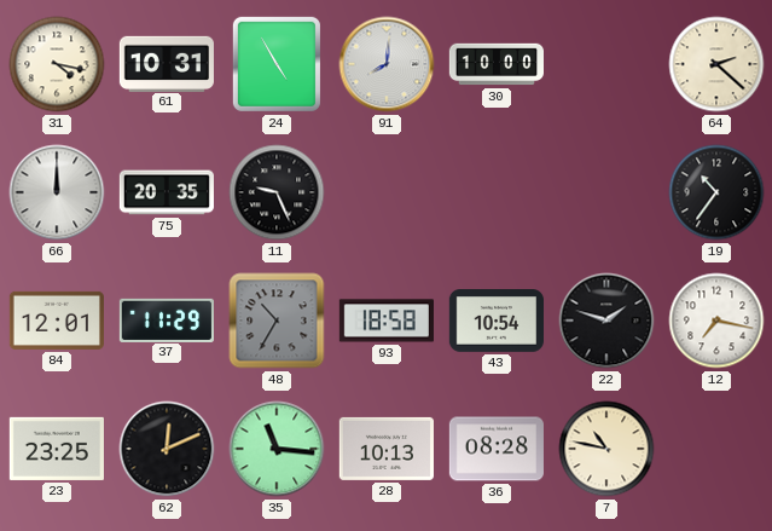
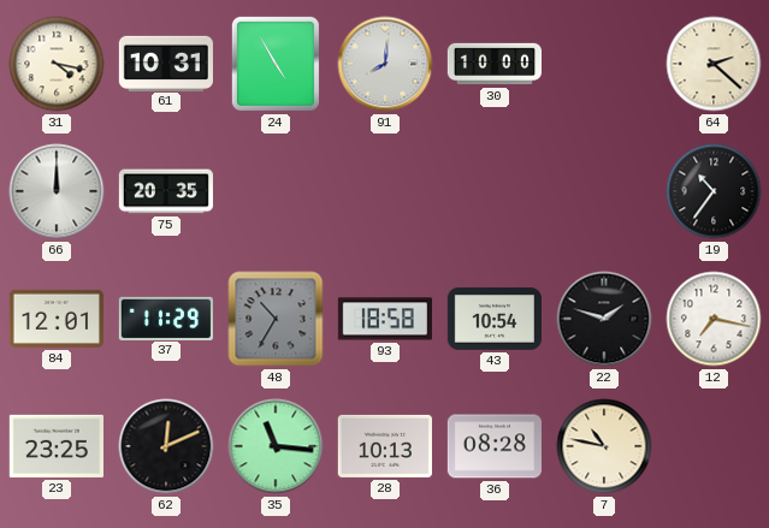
11: 9:26 -> none (277, 192)
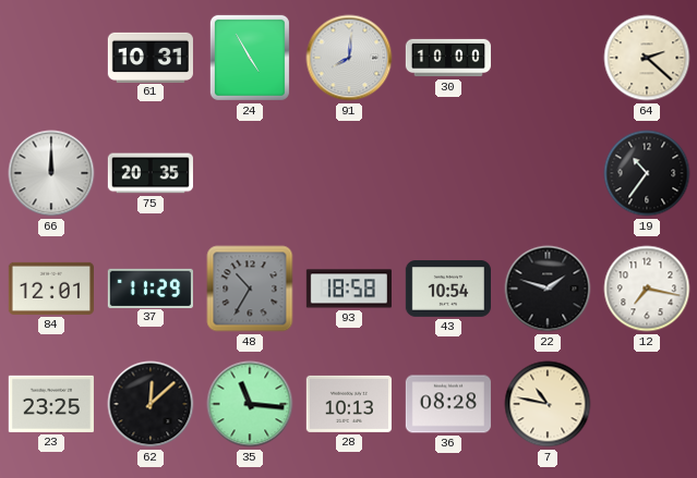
31: 4:17 -> none (57, 64)
62: 12:11 -> 12:08 (151, 404)
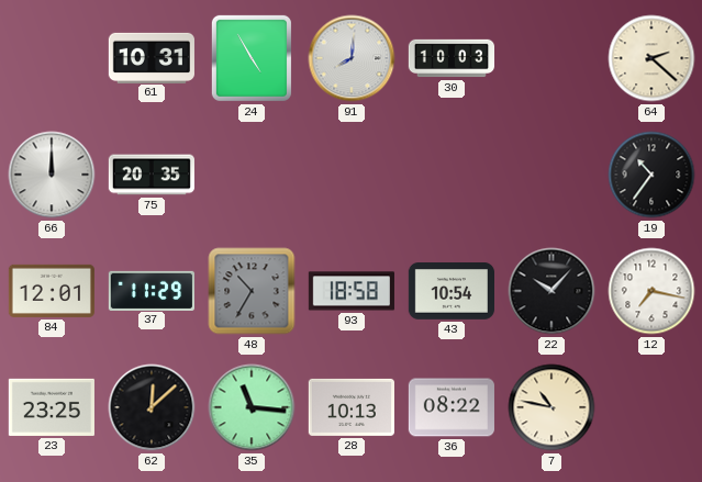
30: 10:00 -> 10:03 (450, 58)
22: 1:48 -> 10:07 (551, 291)
36: 08:28 -> 08:22 (452, 407)
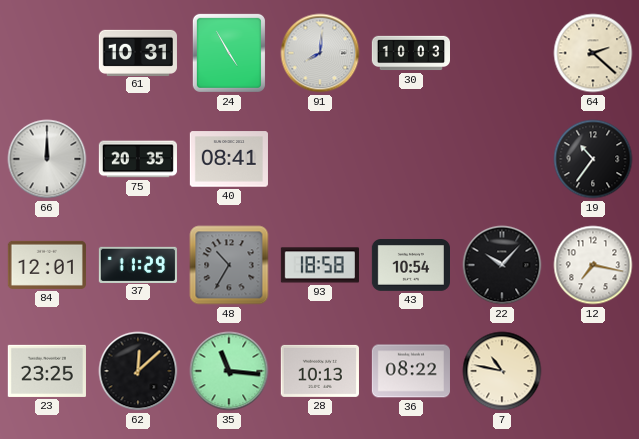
40: none -> 08:41 (229, 159)
